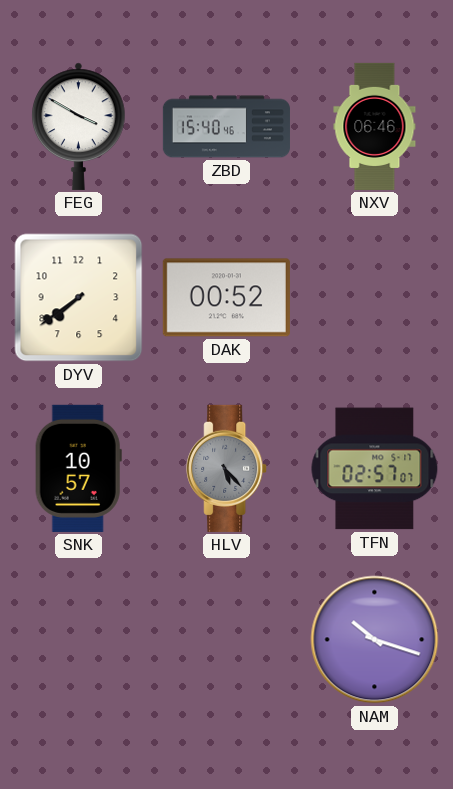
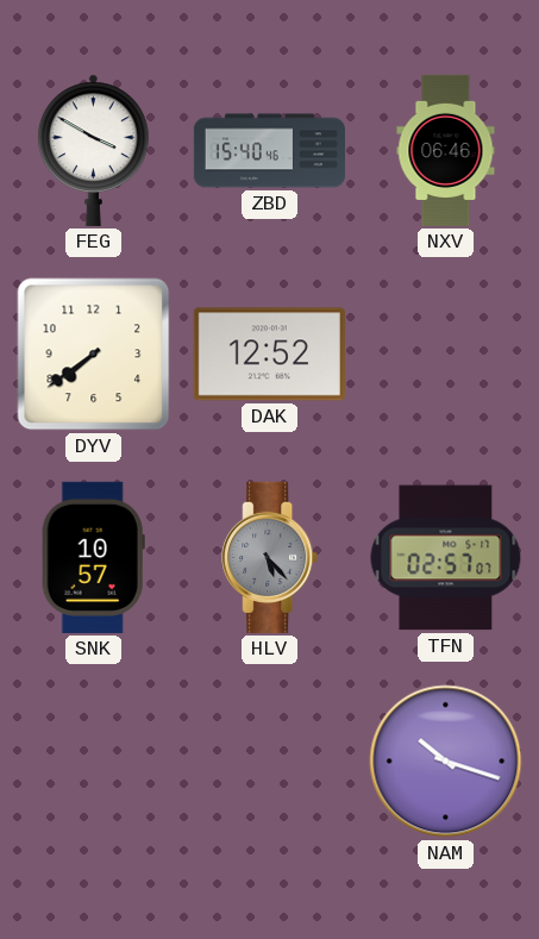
DAK: 00:52 -> 12:52 (269, 355)
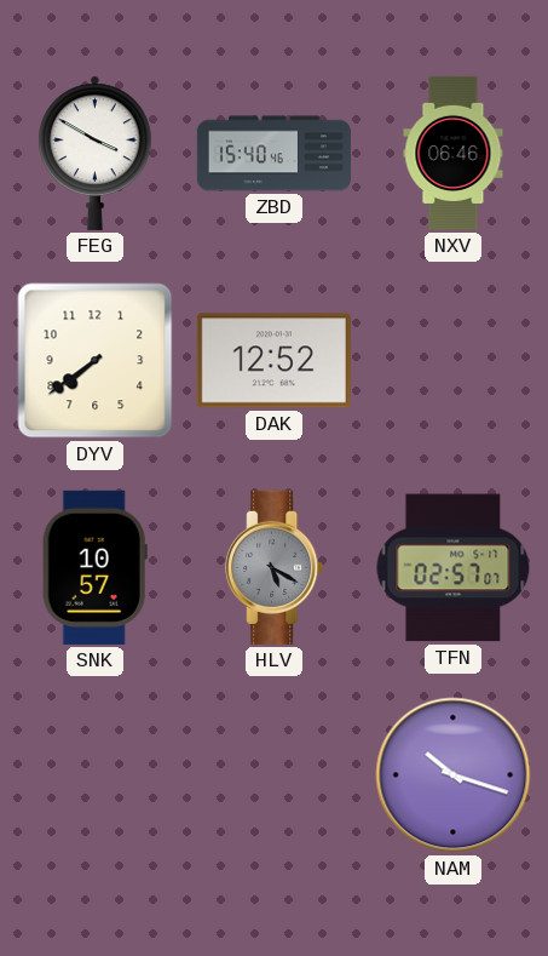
HLV: 5:23 -> 5:20 (275, 567)
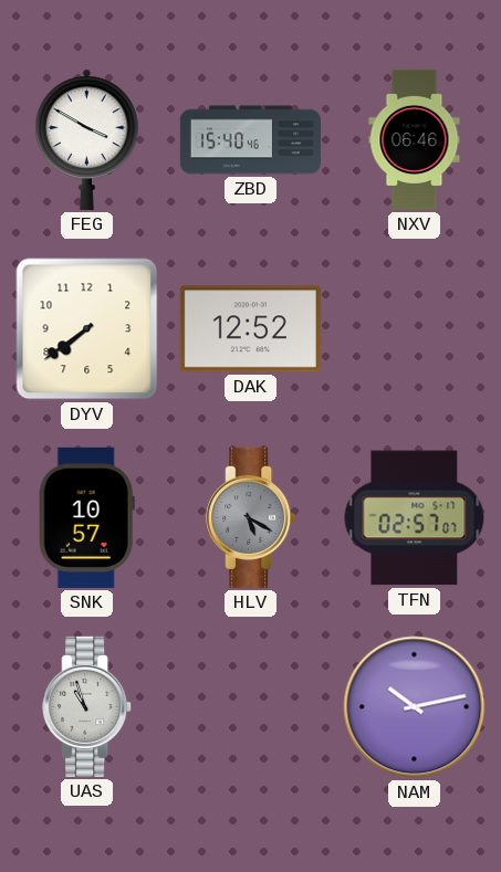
UAS: none -> 10:57 (87, 706)
NAM: 10:18 -> 10:13 (415, 707)
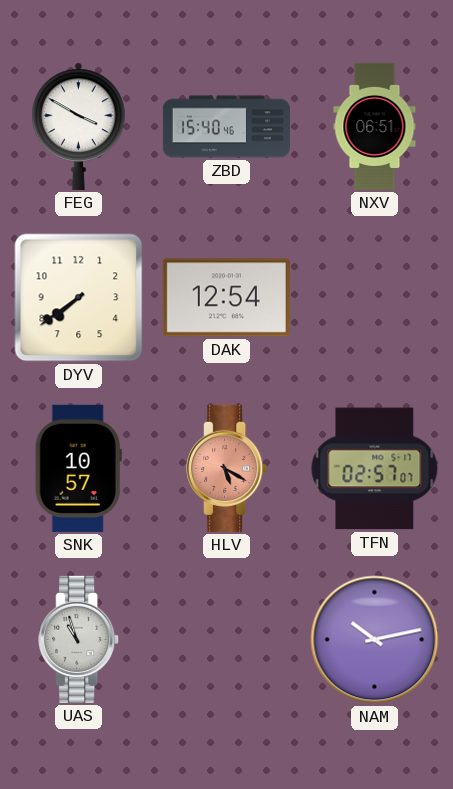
NXV: 06:46 -> 06:51 (375, 126)
DAK: 12:52 -> 12:54 (226, 298)
HLV dial: grey -> salmon (227, 468)
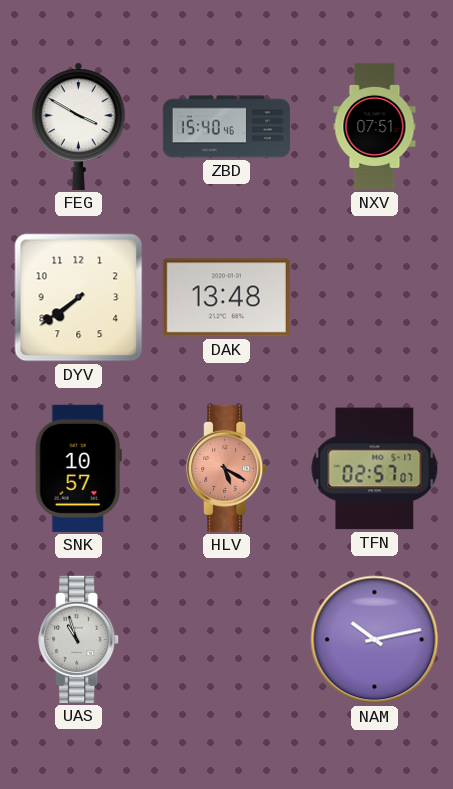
NXV: 06:51 -> 07:51 (375, 126)
DAK: 12:54 -> 13:48 (226, 298)
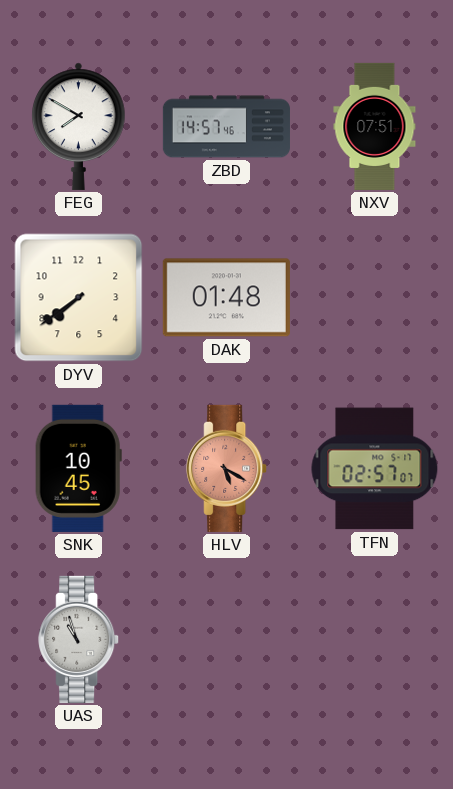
FEG: 3:50 -> 7:50 (79, 126)
ZBD: 15:40 -> 14:57 (226, 127)
DAK: 13:48 -> 01:48 (226, 298)
SNK: 10:57 -> 10:45 (78, 468)
NAM: 10:13 -> none (375, 640)
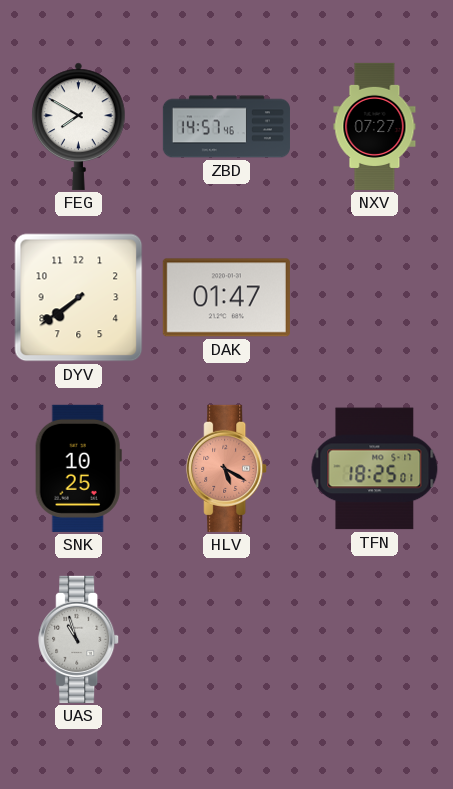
NXV: 07:51 -> 07:27 (375, 126)
DAK: 01:48 -> 01:47 (226, 298)
SNK: 10:45 -> 10:25 (78, 468)
TFN: 02:57 -> 18:25 (375, 469)
